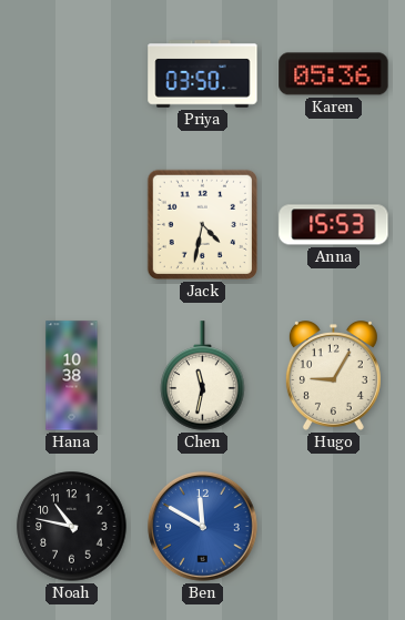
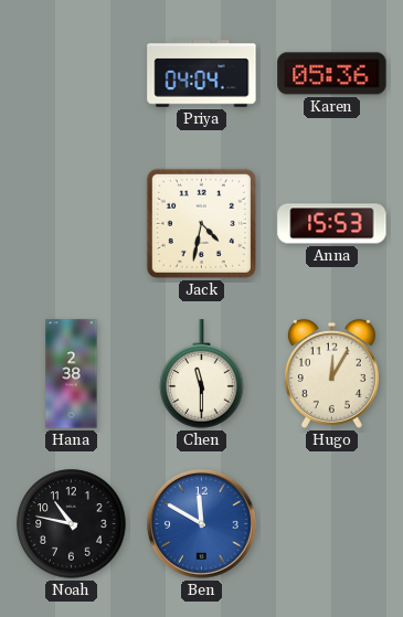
Priya: 03:50 -> 04:04 (202, 74)
Hana: 10:38 -> 2:38 (72, 374)
Chen: 11:32 -> 11:30 (202, 374)
Hugo: 9:05 -> 12:05 (331, 374)
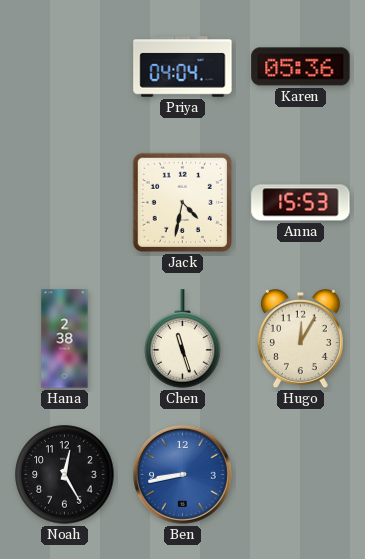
Chen: 11:30 -> 11:27 (183, 339)
Noah: 10:47 -> 12:25 (65, 475)
Ben: 11:50 -> 8:43 (183, 475)
